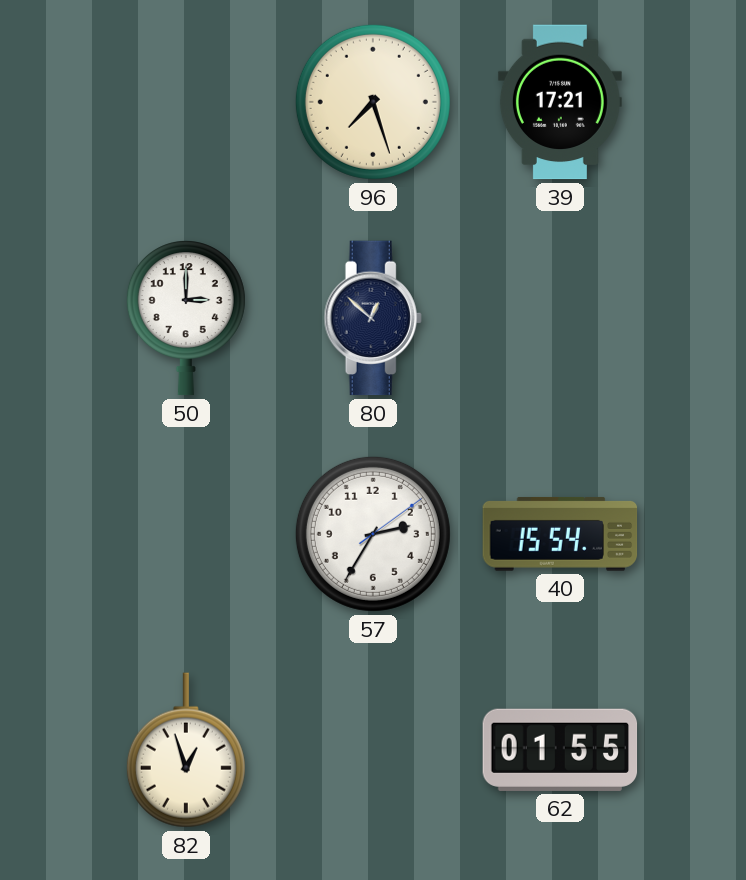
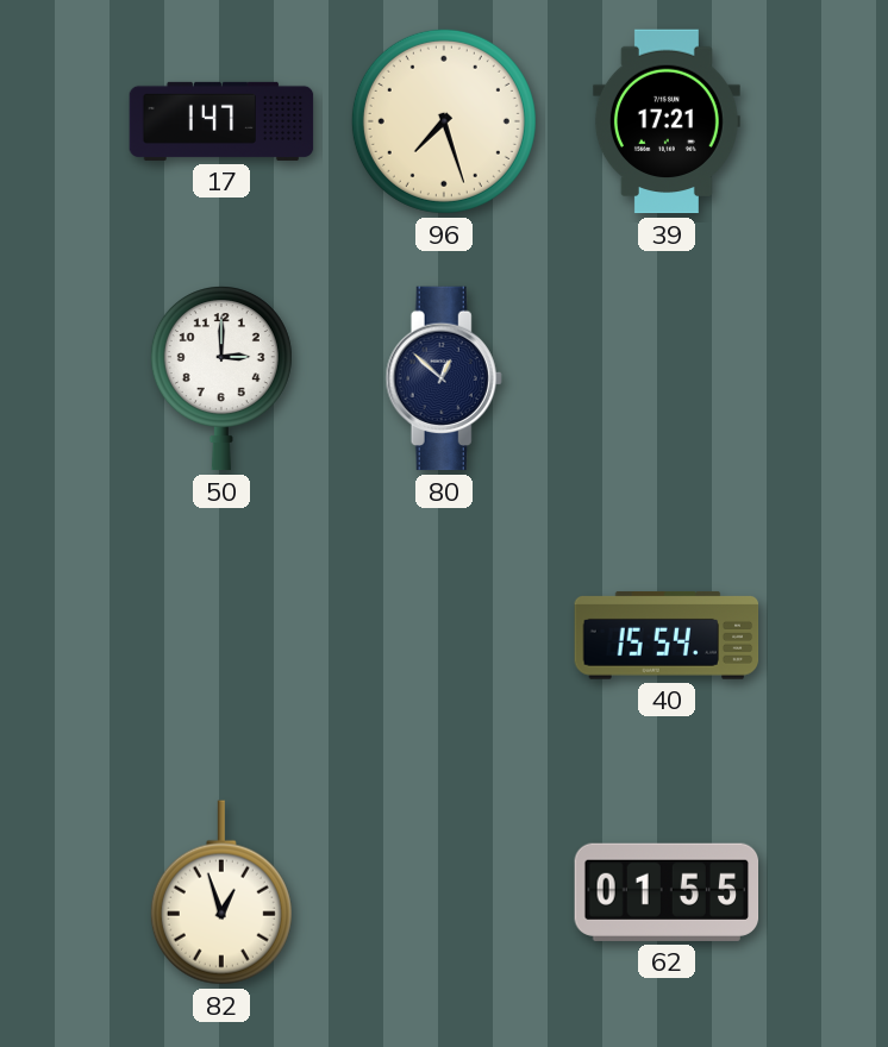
17: none -> 1:47 (221, 121)
57: 2:35 -> none (373, 534)
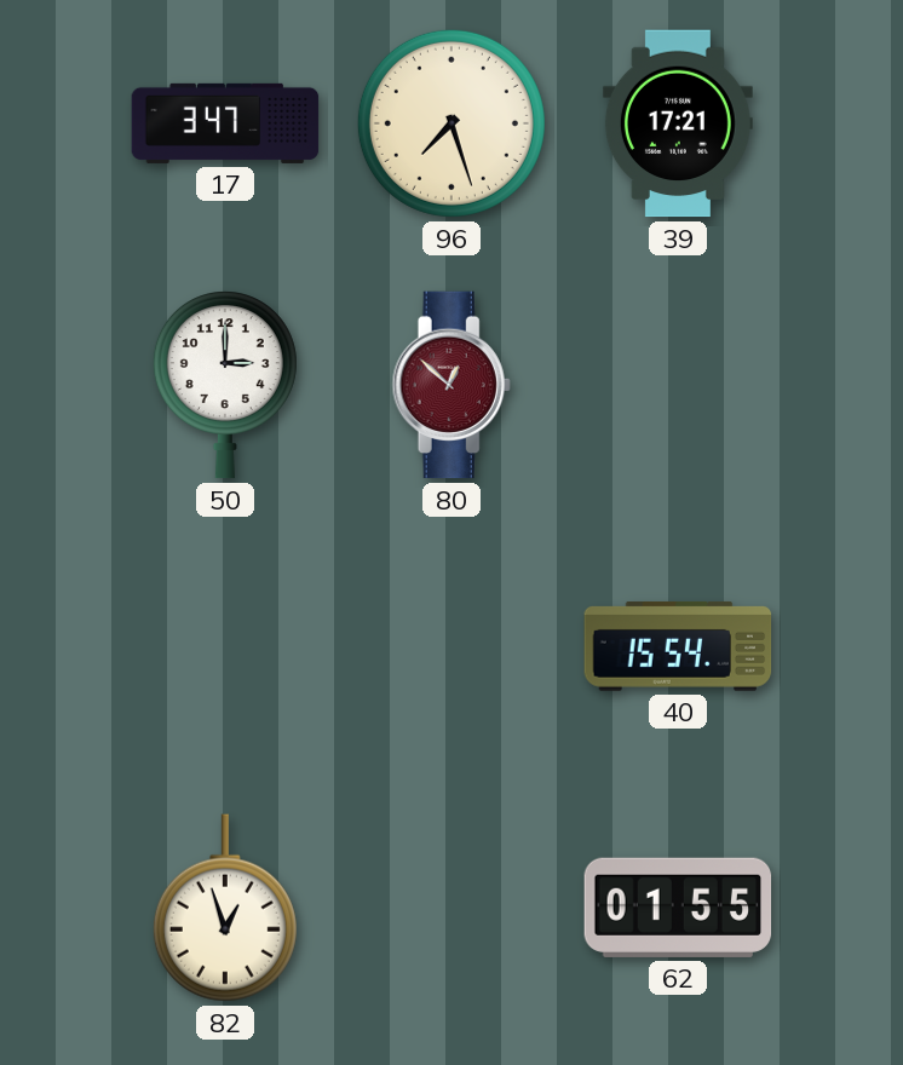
17: 1:47 -> 3:47 (225, 123)
80 dial: navy -> burgundy (451, 385)
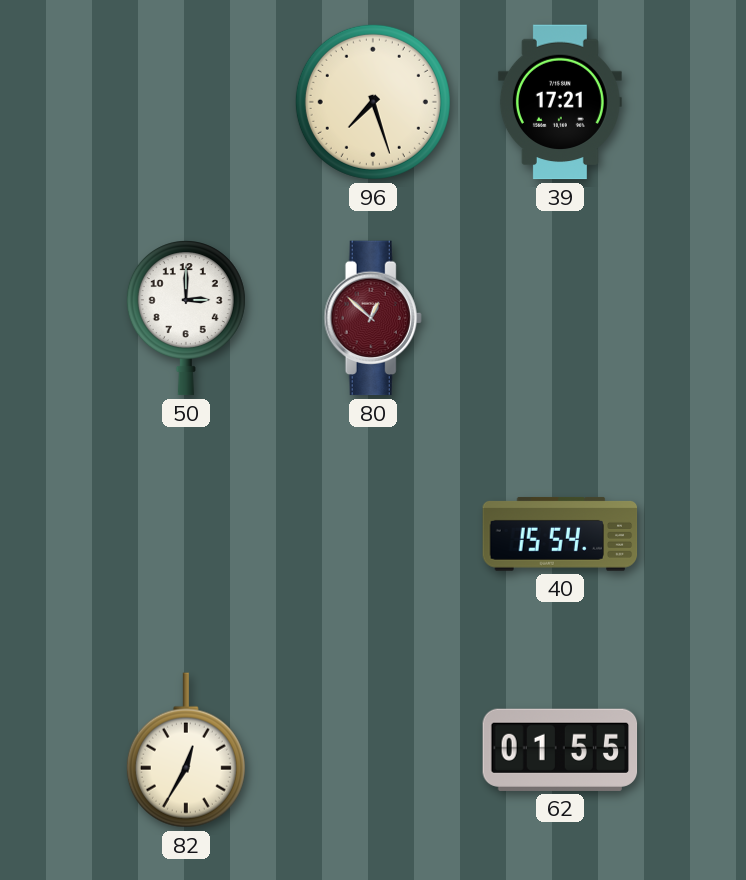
17: 3:47 -> none (225, 123)
82: 12:57 -> 12:35 (186, 750)
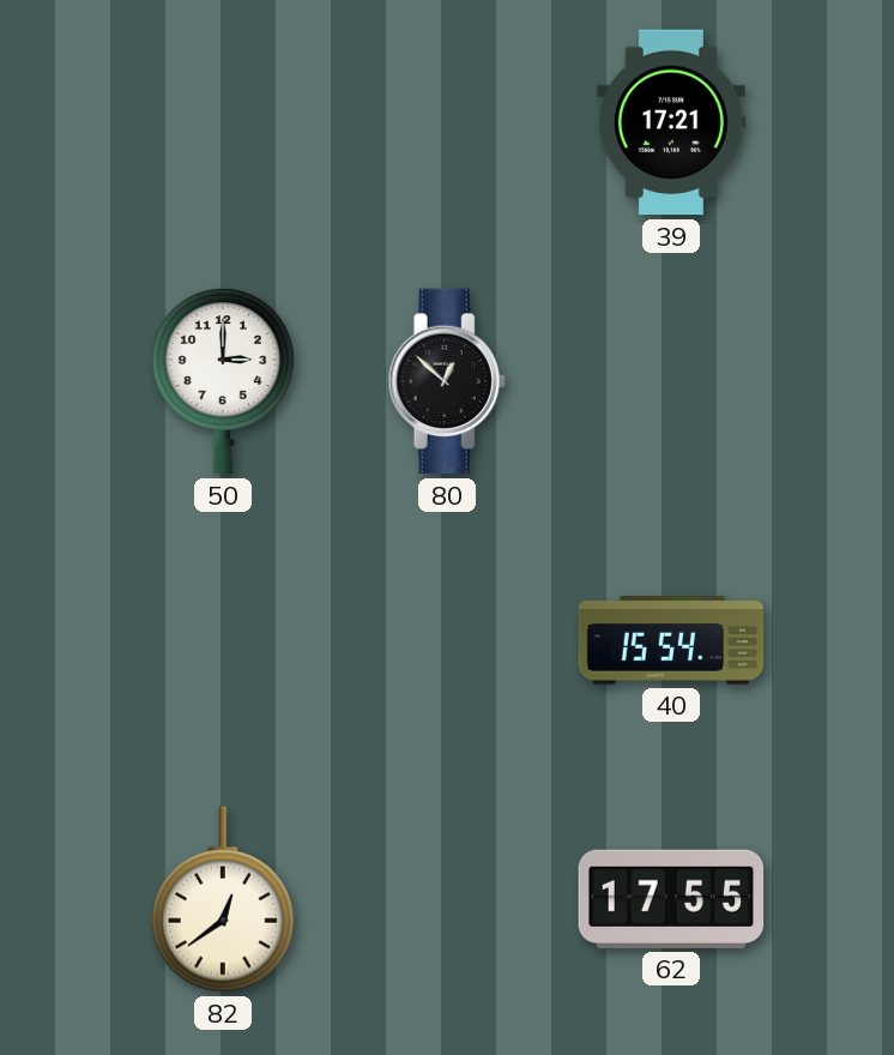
96: 7:27 -> none (373, 102)
80 dial: burgundy -> black (447, 381)
82: 12:35 -> 12:39 (223, 899)
62: 01:55 -> 17:55 (671, 899)
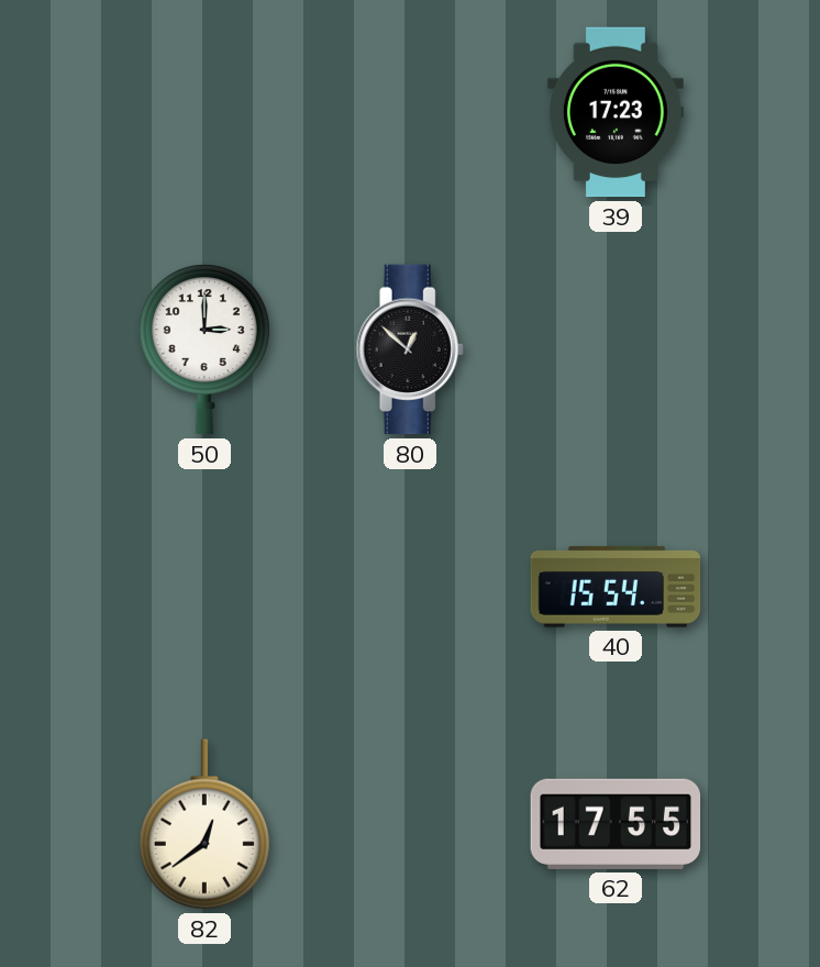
39: 17:21 -> 17:23 (616, 112)
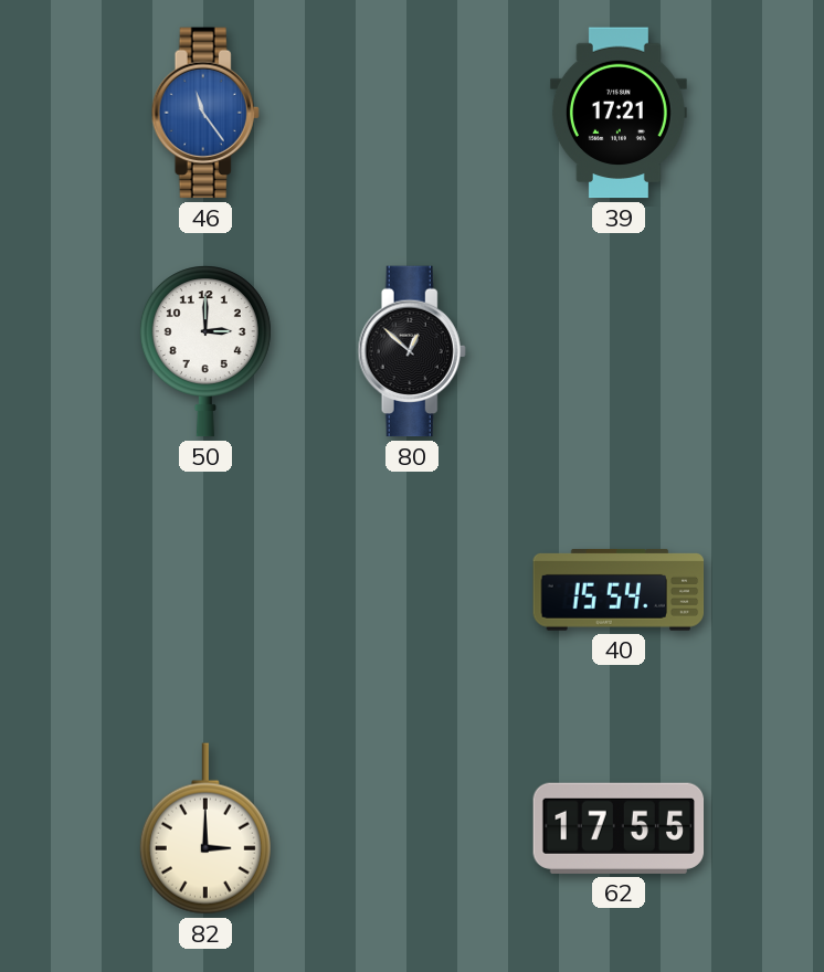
46: none -> 11:24 (205, 113)
39: 17:23 -> 17:21 (619, 113)
82: 12:39 -> 3:00 (205, 828)
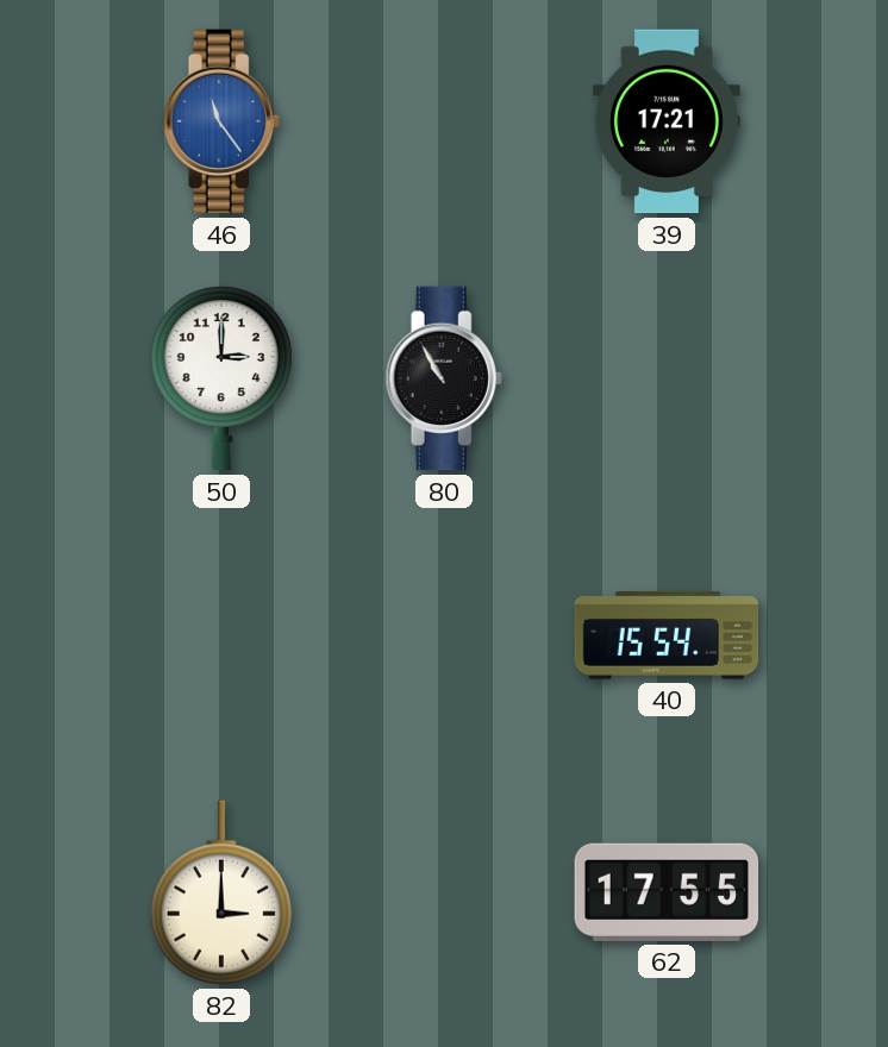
80: 12:52 -> 10:55 (444, 378)
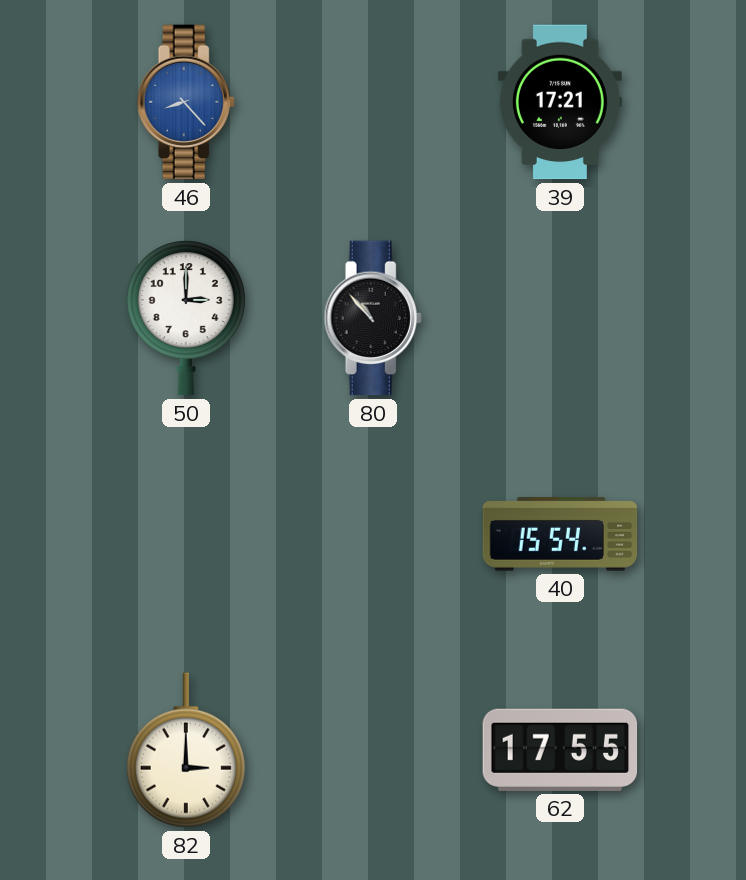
46: 11:24 -> 8:23 (186, 102)
80: 10:55 -> 10:53 (373, 318)
